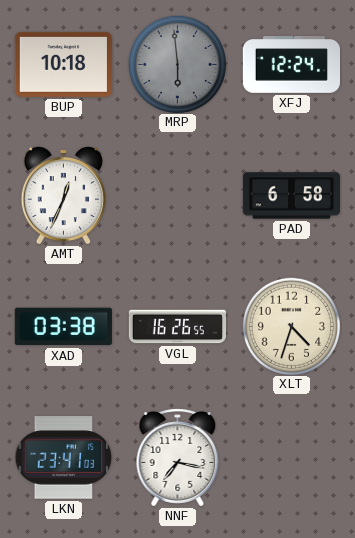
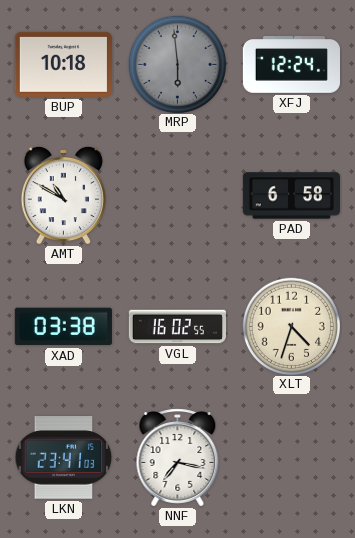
AMT: 12:34 -> 10:50 (63, 195)
VGL: 16:26 -> 16:02 (177, 327)
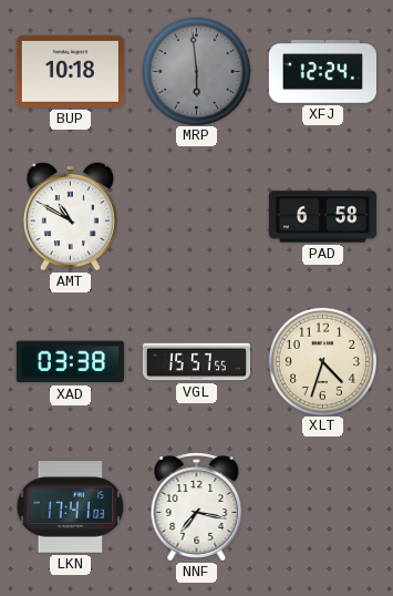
VGL: 16:02 -> 15:57 (196, 362)
LKN: 23:41 -> 17:41 (71, 507)
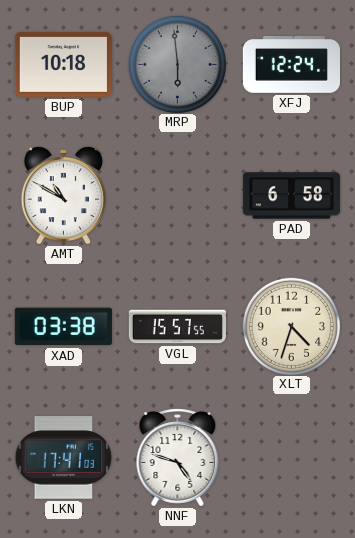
NNF: 7:17 -> 4:48 (178, 458)
